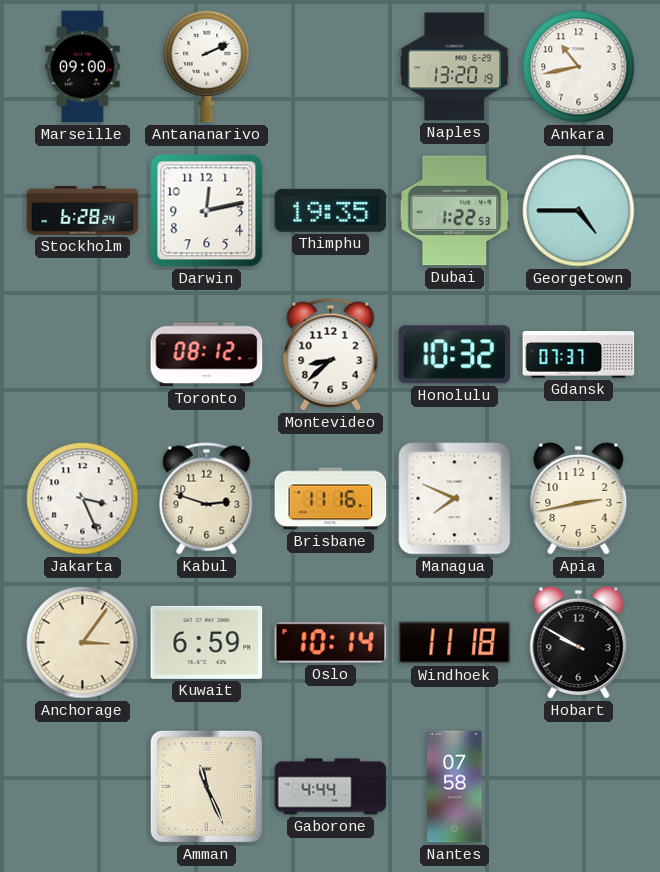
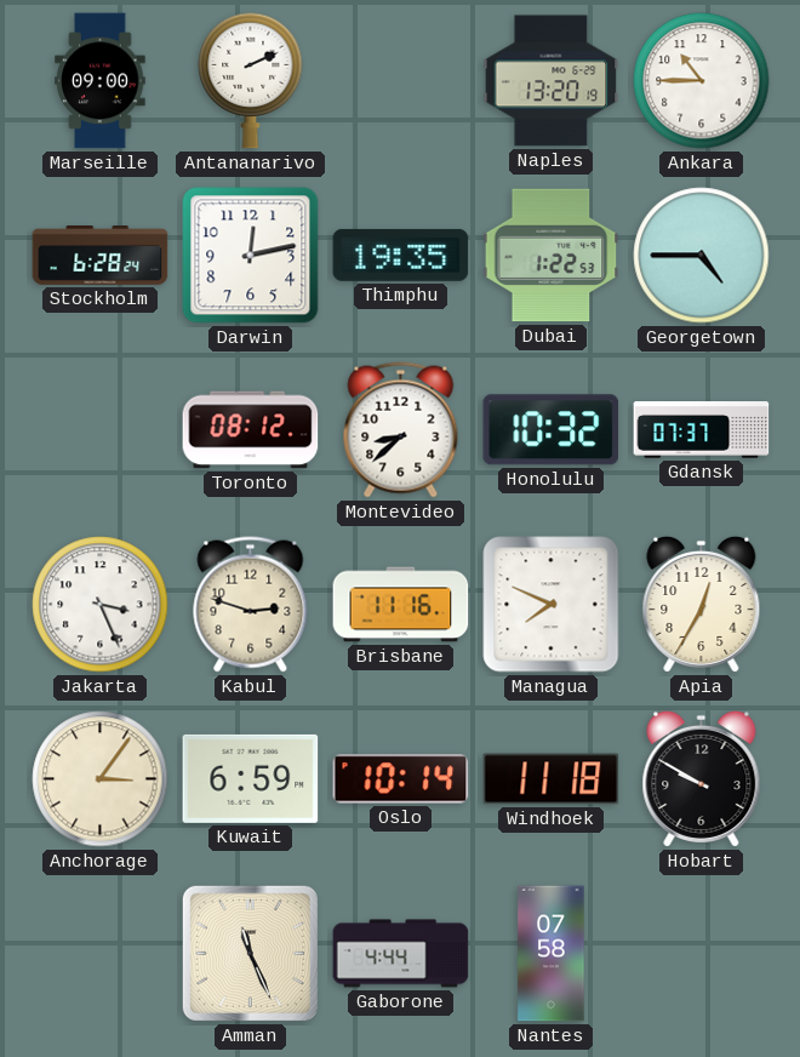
Ankara: 10:43 -> 10:45 (702, 81)
Apia: 2:43 -> 12:35 (702, 604)
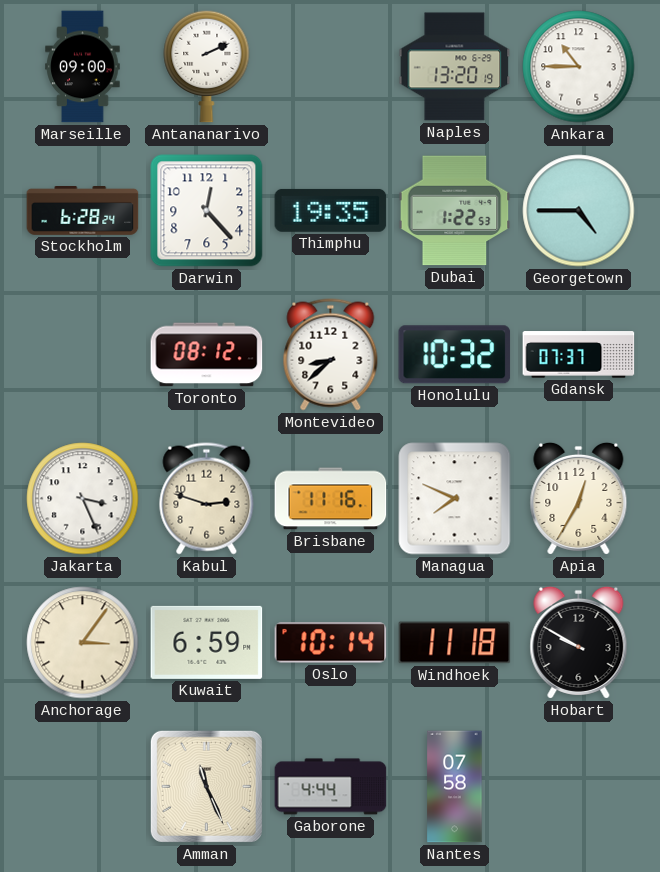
Darwin: 12:13 -> 12:23 (207, 211)
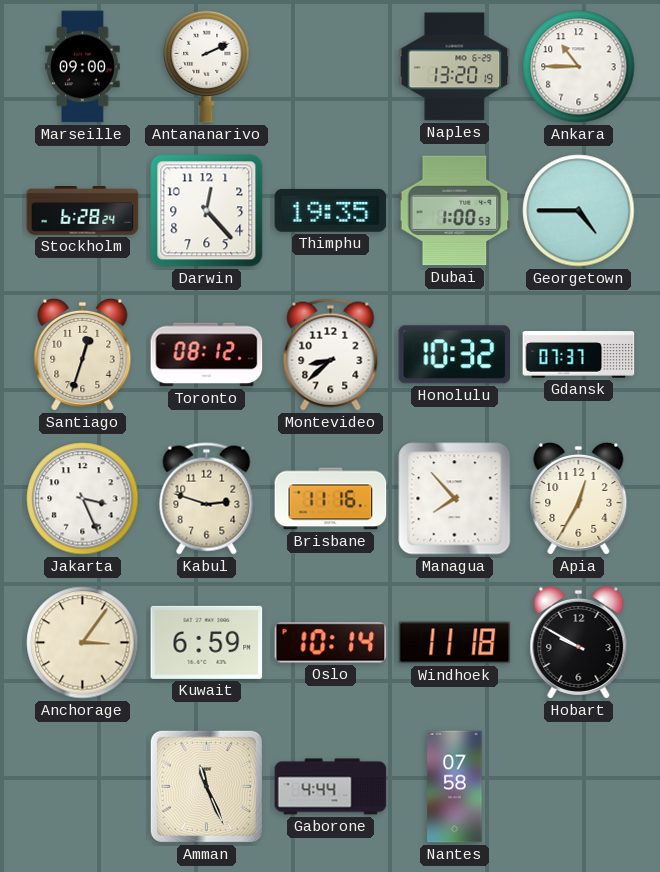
Dubai: 1:22 -> 1:00 (455, 211)
Santiago: none -> 12:33 (83, 354)
Managua: 7:49 -> 7:53 (455, 499)
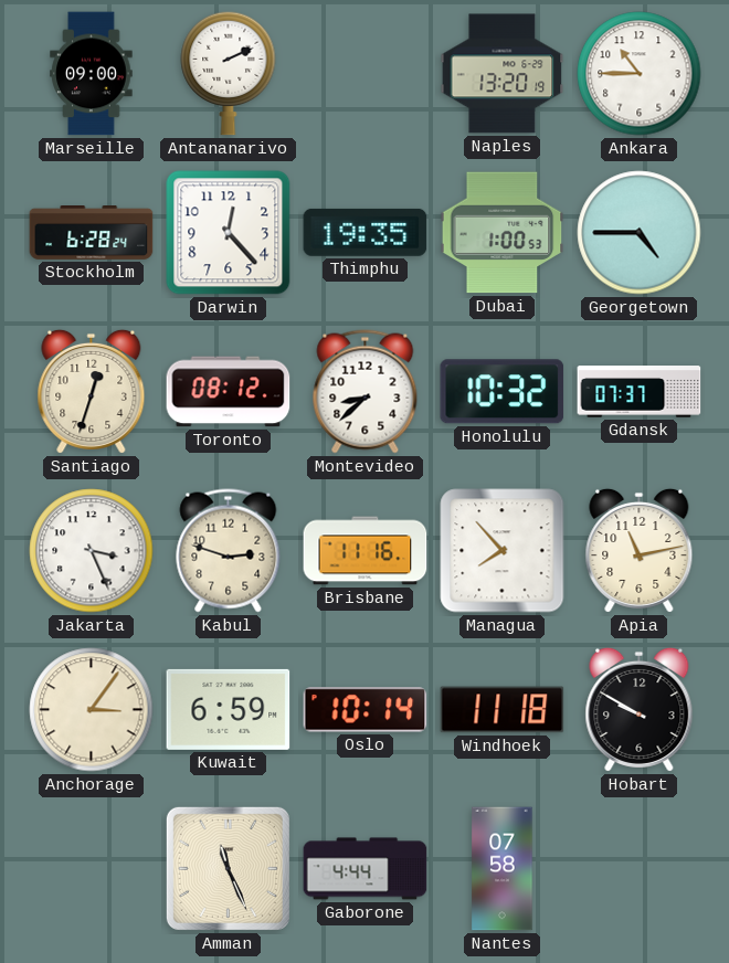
Apia: 12:35 -> 11:13 (640, 550)
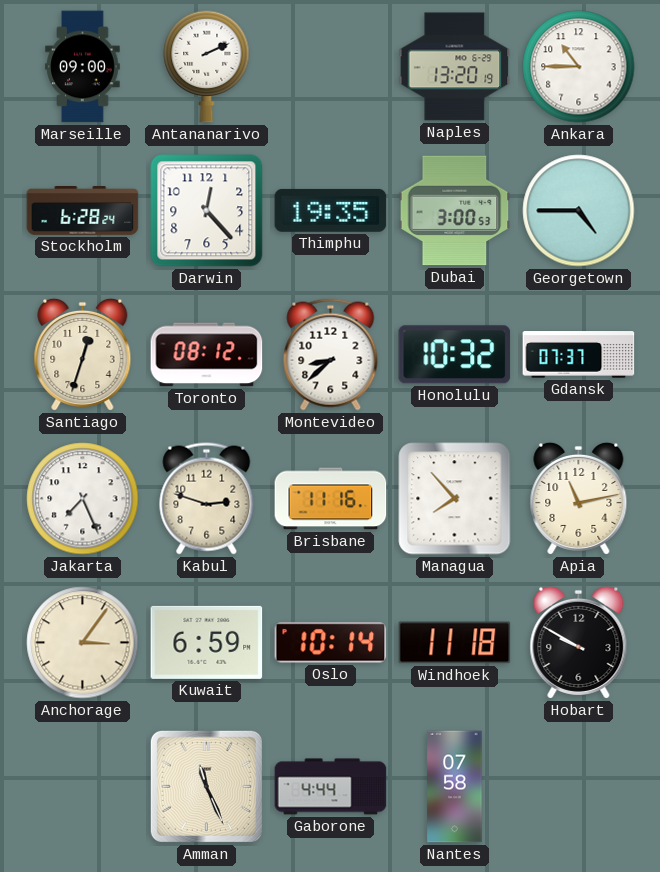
Dubai: 1:00 -> 3:00 (455, 211)
Jakarta: 3:26 -> 7:26 (83, 499)
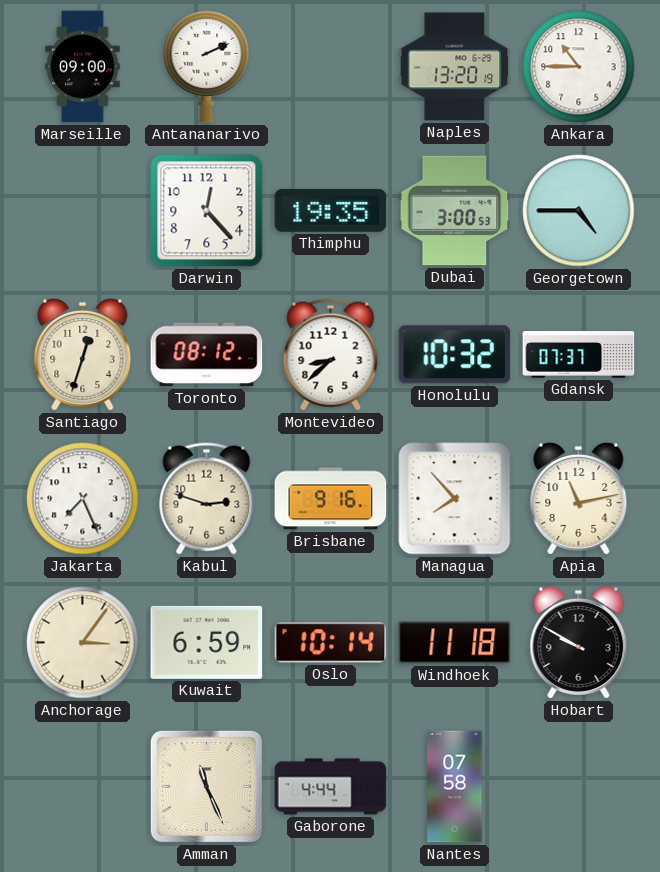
Stockholm: 6:28 -> none (83, 211)
Brisbane: 11:16 -> 9:16 (331, 499)
